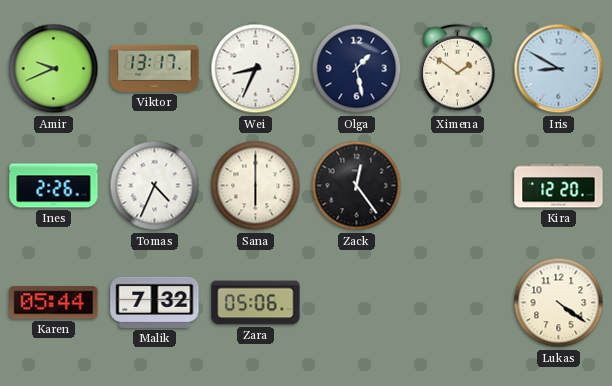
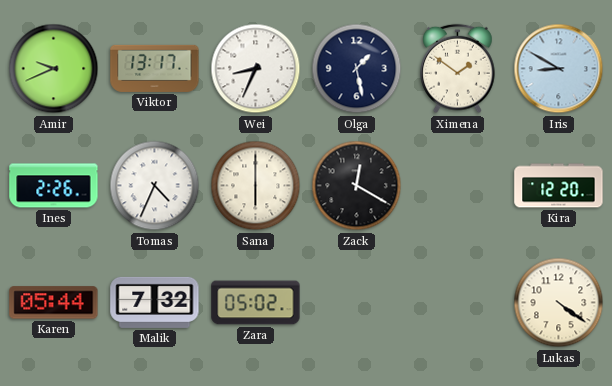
Zack: 12:24 -> 12:20 (357, 186)
Zara: 05:06 -> 05:02 (256, 303)
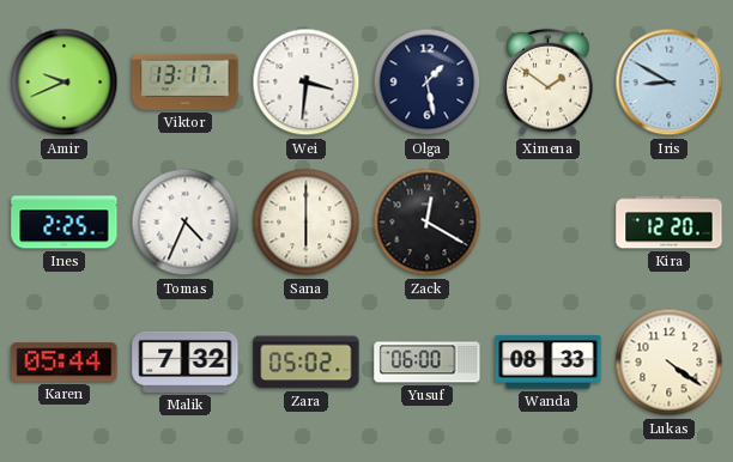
Wei: 8:34 -> 3:31 (307, 83)
Ines: 2:26 -> 2:25 (65, 223)
Yusuf: none -> 06:00 (428, 363)
Wanda: none -> 08:33 (549, 363)
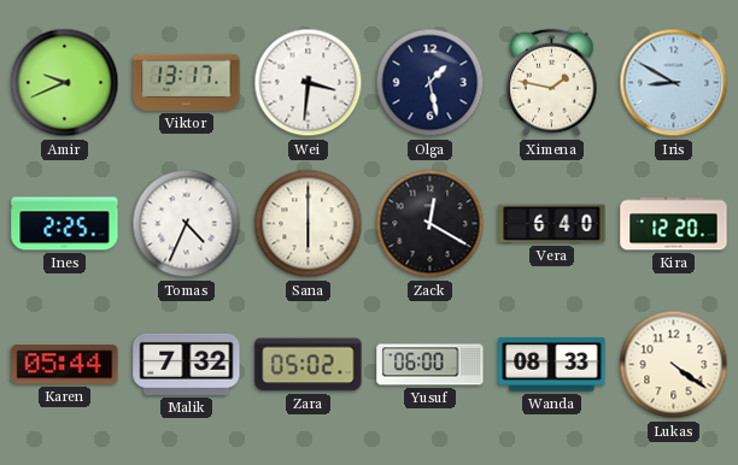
Ximena: 1:51 -> 1:47 (552, 83)
Vera: none -> 6:40 (552, 224)
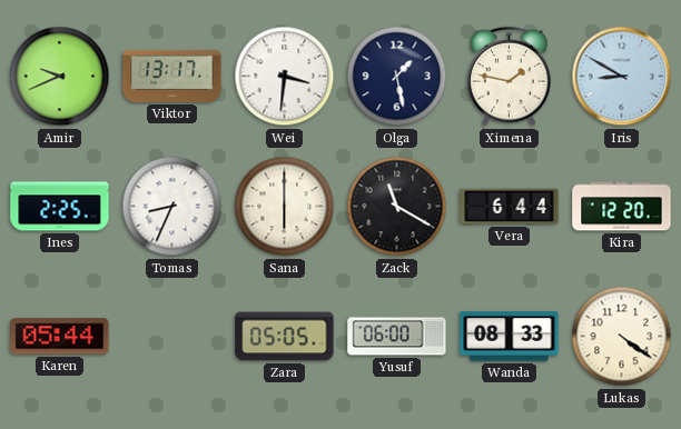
Tomas: 4:34 -> 8:34 (172, 207)
Zack: 12:20 -> 11:20 (397, 207)
Vera: 6:40 -> 6:44 (510, 207)
Malik: 7:32 -> none (187, 364)
Zara: 05:02 -> 05:05 (285, 337)
